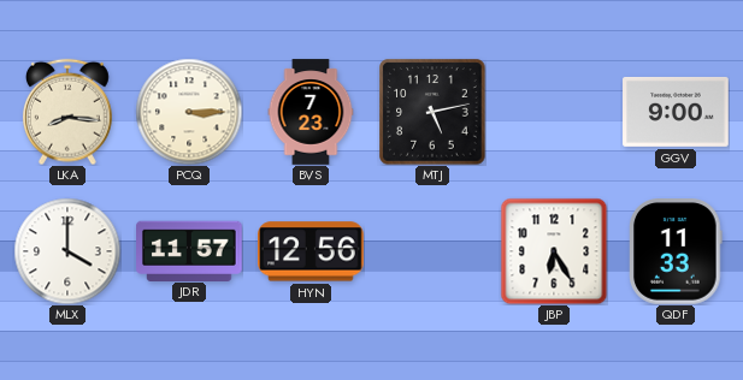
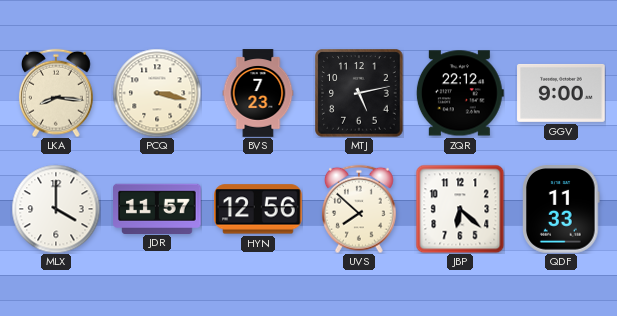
PCQ: 3:15 -> 3:17 (157, 93)
ZQR: none -> 22:12 (460, 93)
UVS: none -> 7:52 (359, 209)
JBP: 6:25 -> 6:22 (460, 209)
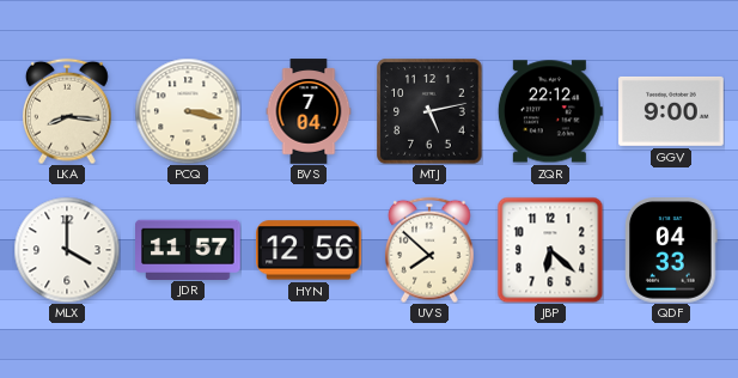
BVS: 7:23 -> 7:04 (309, 111)
QDF: 11:33 -> 04:33 (671, 250)
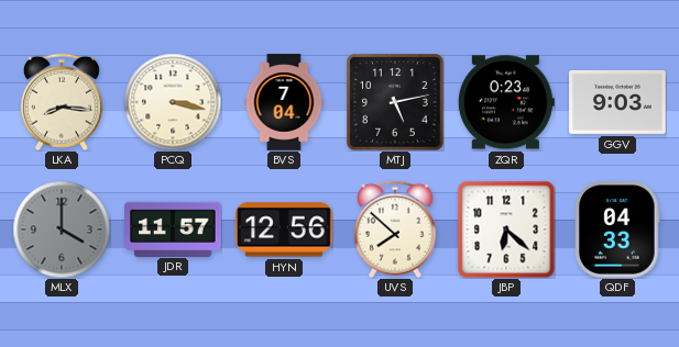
ZQR: 22:12 -> 0:23 (506, 102)
GGV: 9:00 -> 9:03 (617, 102)
MLX dial: white -> grey (62, 230)
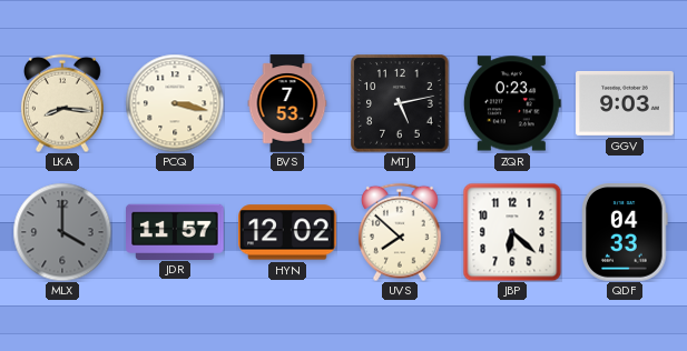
BVS: 7:04 -> 7:53 (287, 103)
HYN: 12:56 -> 12:02 (288, 232)
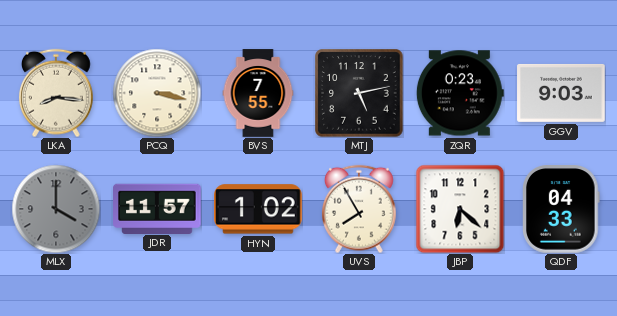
BVS: 7:53 -> 7:55 (258, 93)
HYN: 12:02 -> 1:02 (259, 209)
UVS: 7:52 -> 7:55 (359, 209)
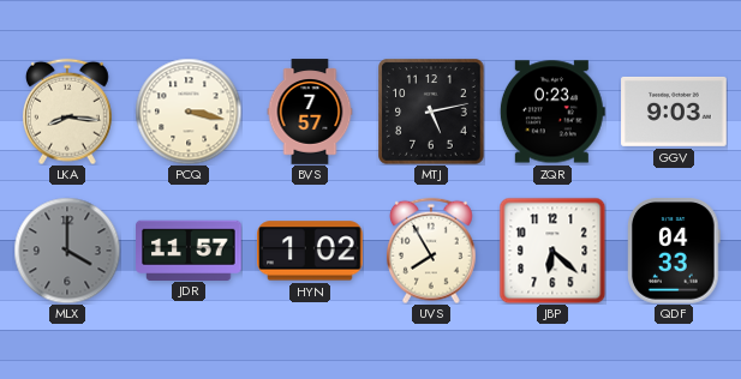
BVS: 7:55 -> 7:57 (310, 112)
